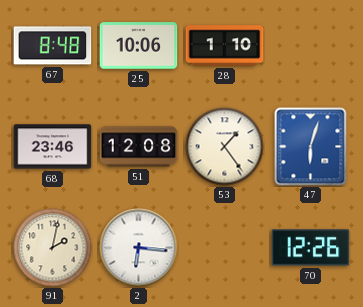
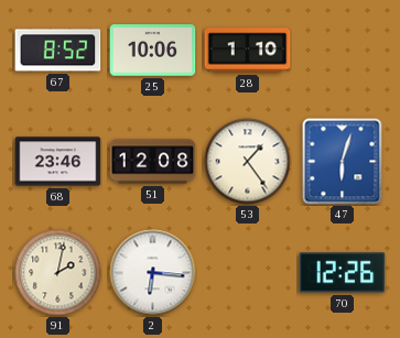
67: 8:48 -> 8:52 (58, 51)
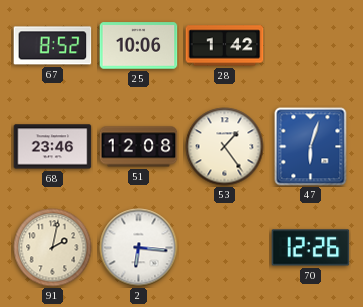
28: 1:10 -> 1:42 (225, 46)
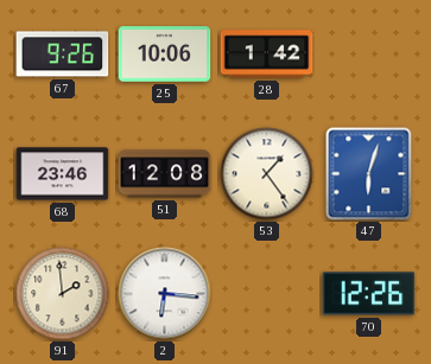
67: 8:52 -> 9:26 (63, 55)
91: 2:02 -> 1:59 (63, 294)
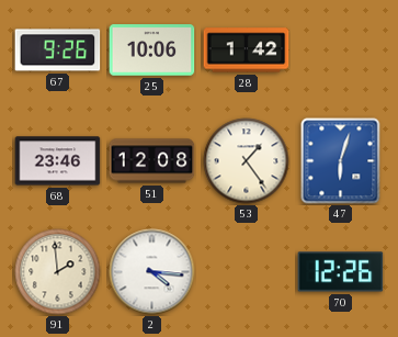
2: 6:16 -> 4:16 (152, 272)
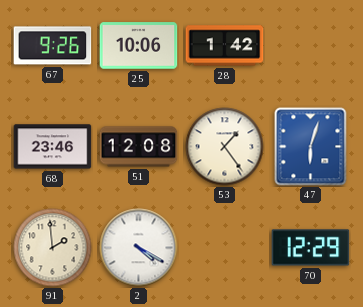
2: 4:16 -> 4:20 (139, 248)
70: 12:26 -> 12:29 (311, 248)
